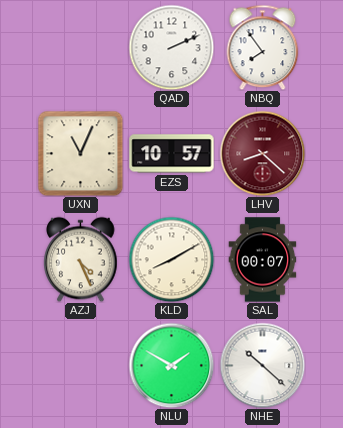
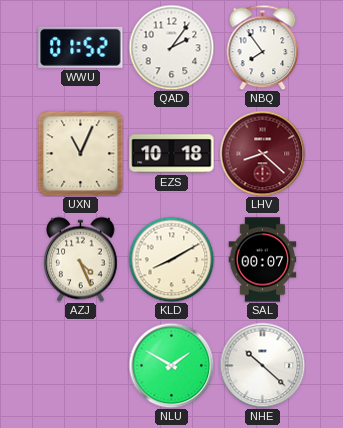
WWU: none -> 01:52 (81, 47)
QAD: 2:11 -> 2:06 (171, 47)
EZS: 10:57 -> 10:18 (172, 154)
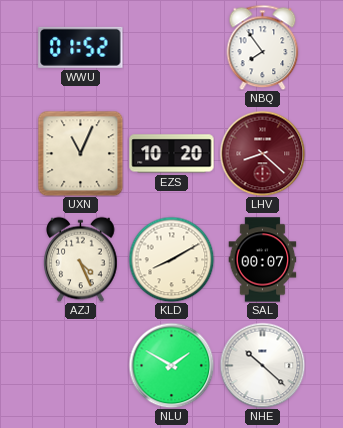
QAD: 2:06 -> none (171, 47)
EZS: 10:18 -> 10:20 (172, 154)
